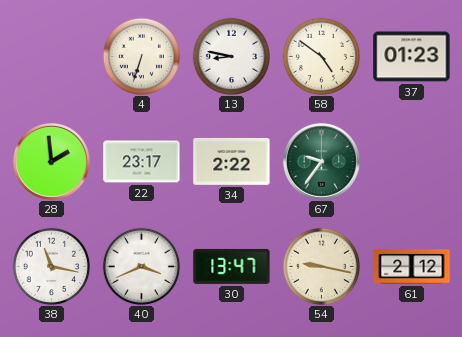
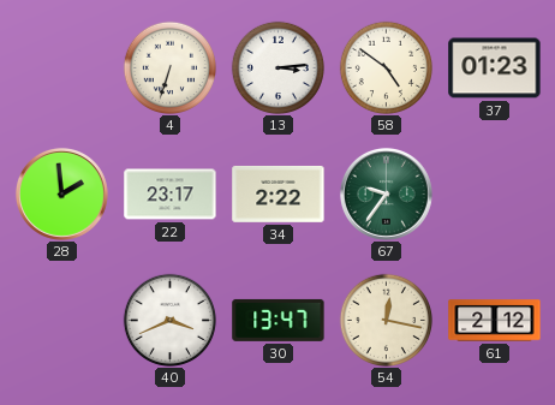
13: 8:47 -> 3:14 (277, 67)
38: 11:17 -> none (51, 266)
54: 9:17 -> 12:17 (386, 320)
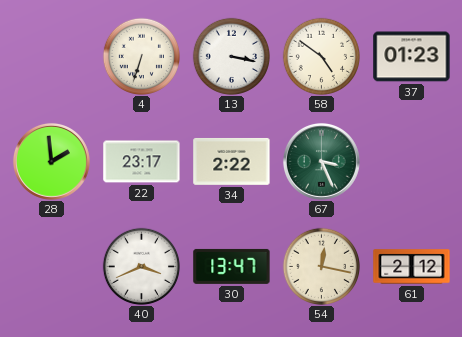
13: 3:14 -> 3:17 (231, 56)
67: 9:36 -> 3:26 (321, 161)
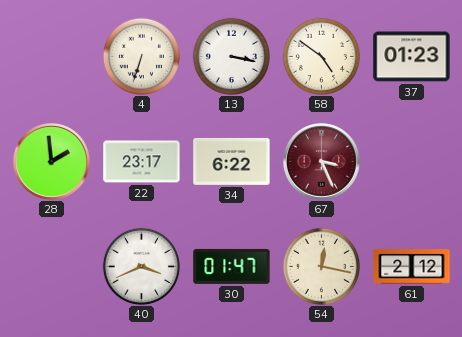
34: 2:22 -> 6:22 (232, 161)
67 dial: green -> burgundy (321, 161)
30: 13:47 -> 01:47 (232, 266)
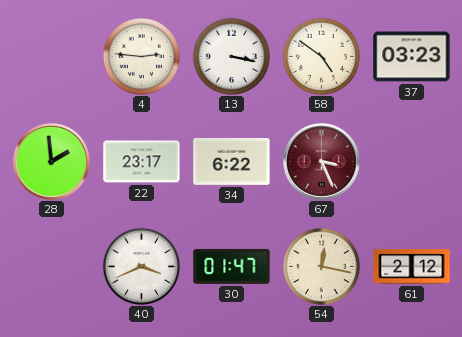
4: 6:33 -> 2:46 (141, 56)
37: 01:23 -> 03:23 (412, 57)
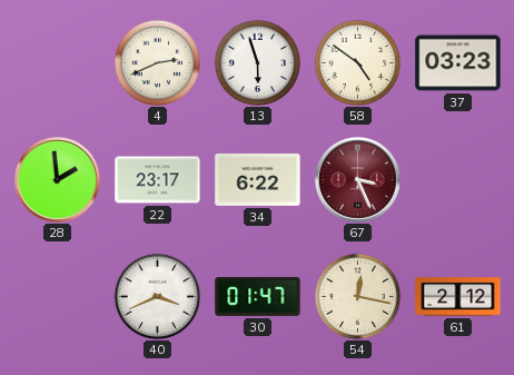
4: 2:46 -> 2:41 (157, 62)
13: 3:17 -> 5:57 (257, 62)
